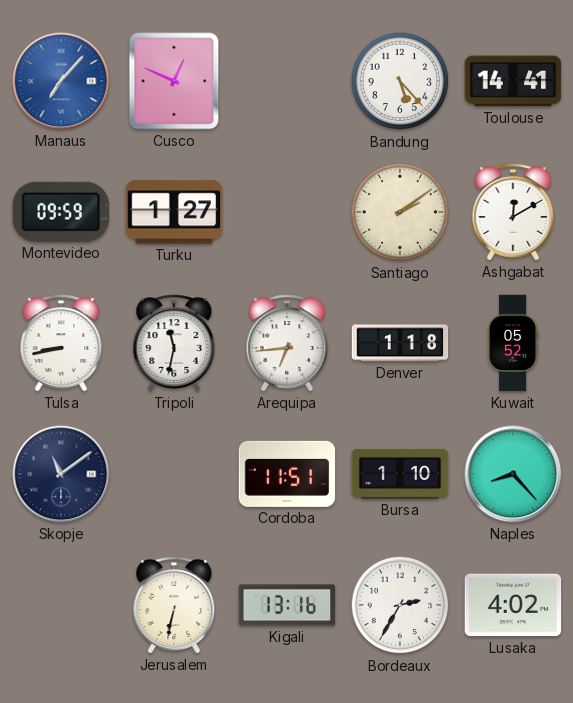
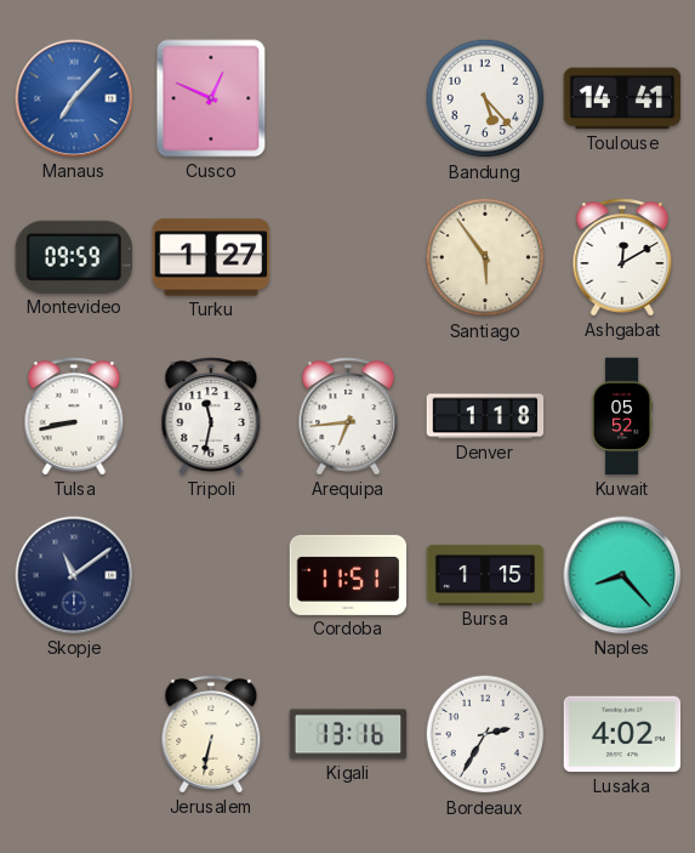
Santiago: 2:09 -> 5:54 (485, 257)
Bursa: 1:10 -> 1:15 (485, 575)
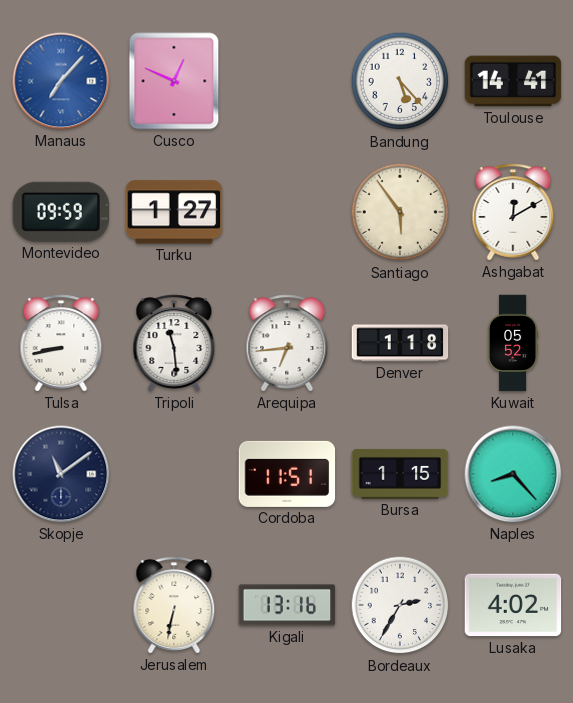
Tripoli: 11:32 -> 11:29 (174, 343)
